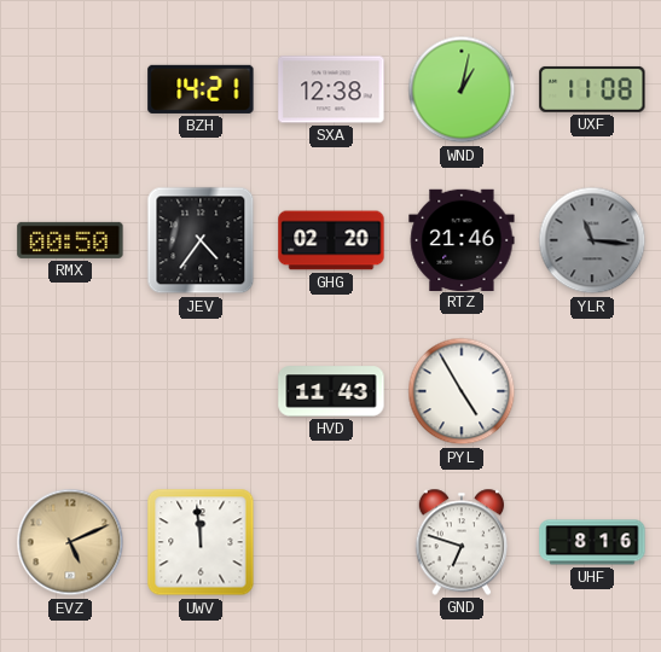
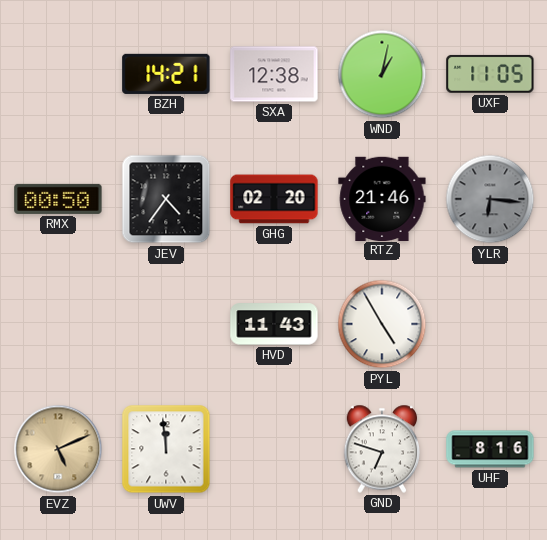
UXF: 11:08 -> 11:05 (490, 74)
YLR: 11:16 -> 6:16 (490, 199)
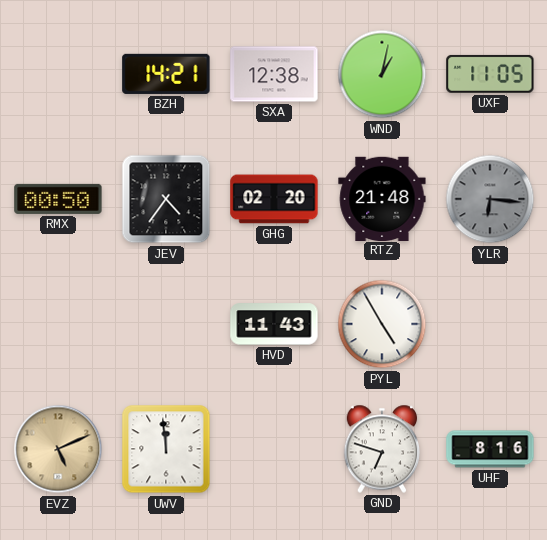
RTZ: 21:46 -> 21:48 (382, 198)
